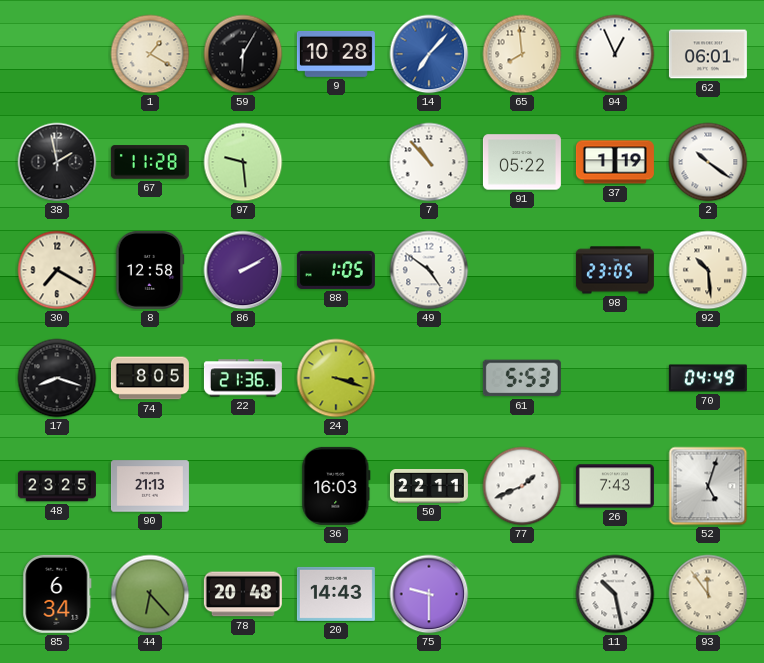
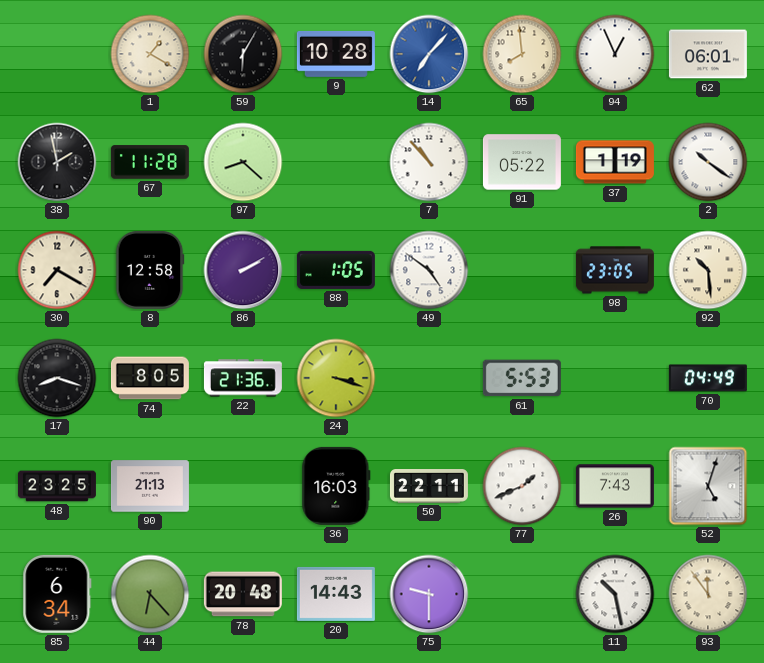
97: 9:29 -> 8:22 (243, 162)
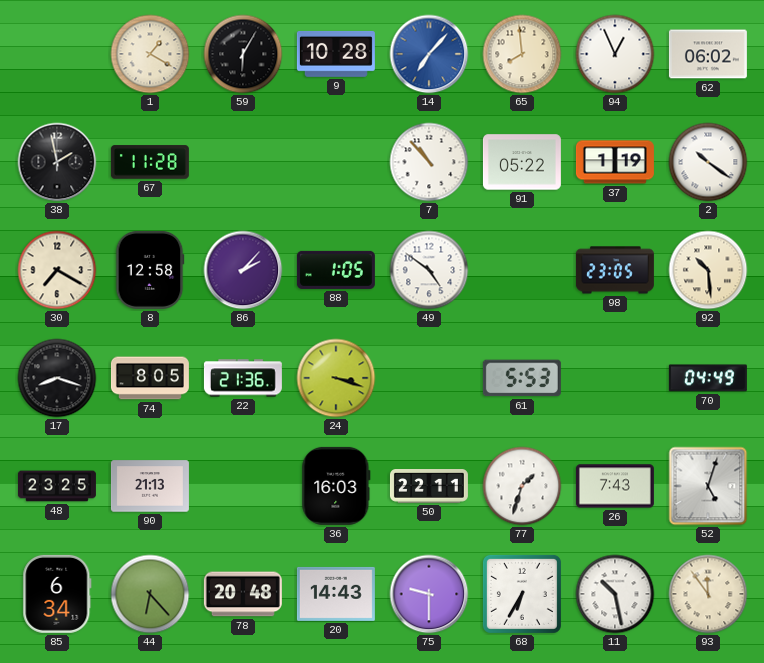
62: 06:01 -> 06:02 (708, 54)
97: 8:22 -> none (243, 162)
86: 2:10 -> 2:07 (243, 270)
77: 1:41 -> 1:33 (522, 486)
68: none -> 6:35 (522, 594)
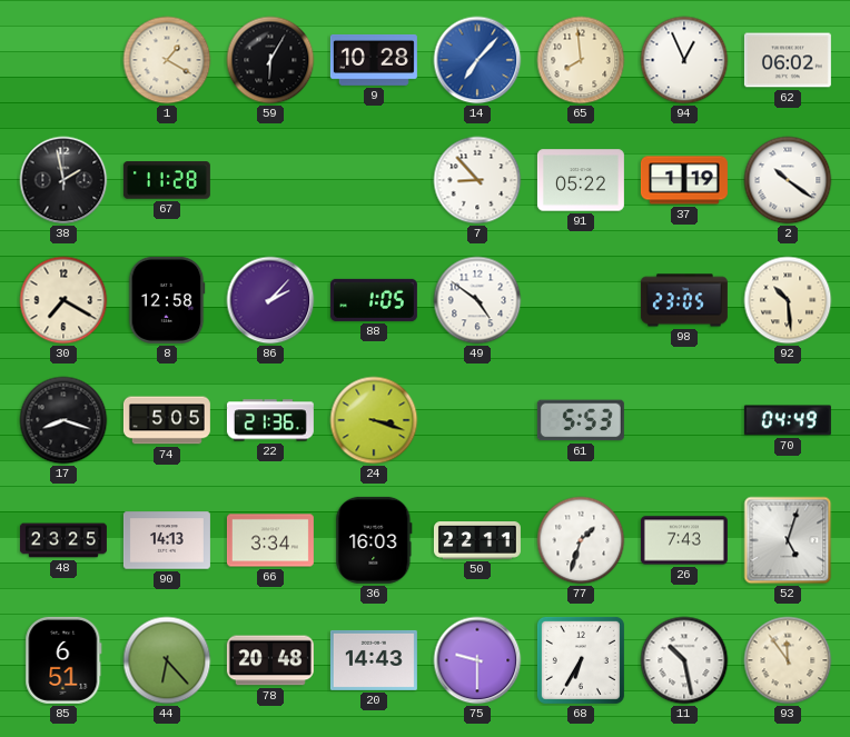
7: 10:53 -> 8:53 (477, 180)
74: 8:05 -> 5:05 (167, 420)
90: 21:13 -> 14:13 (167, 540)
66: none -> 3:34 (270, 540)
85: 6:34 -> 6:51 (63, 660)
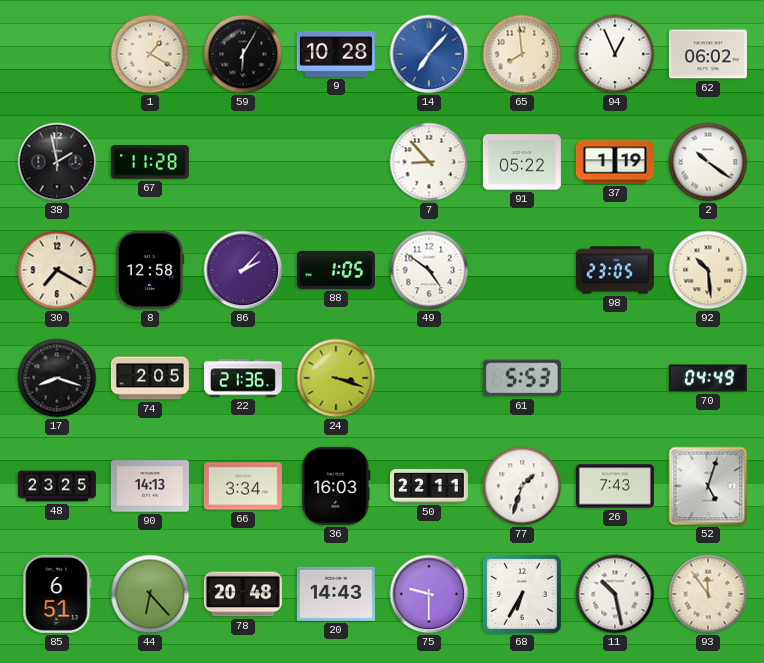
74: 5:05 -> 2:05 (150, 378)
